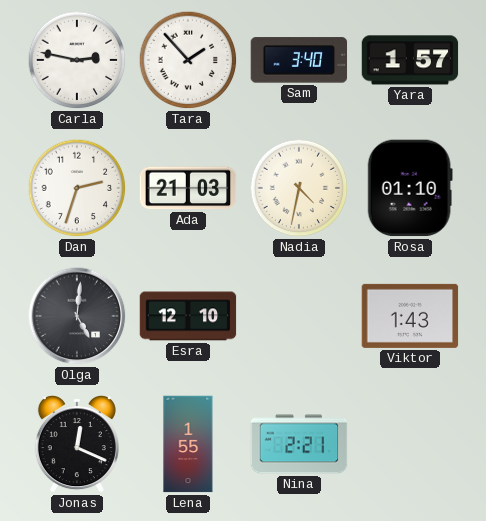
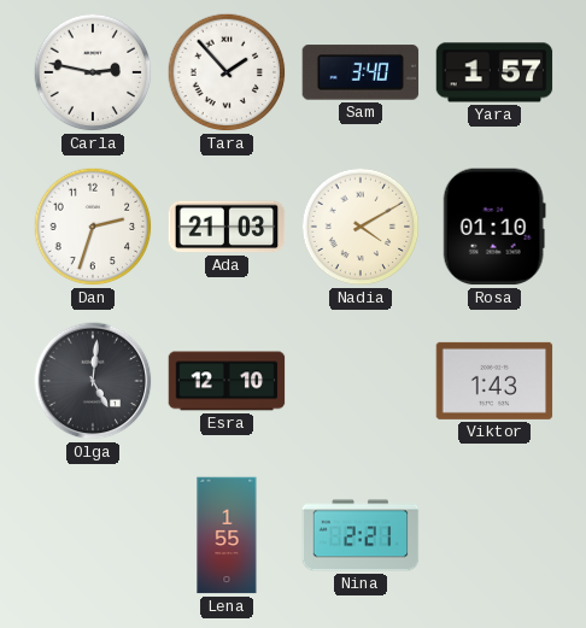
Nadia: 4:32 -> 4:10 (361, 227)
Jonas: 12:19 -> none (77, 445)
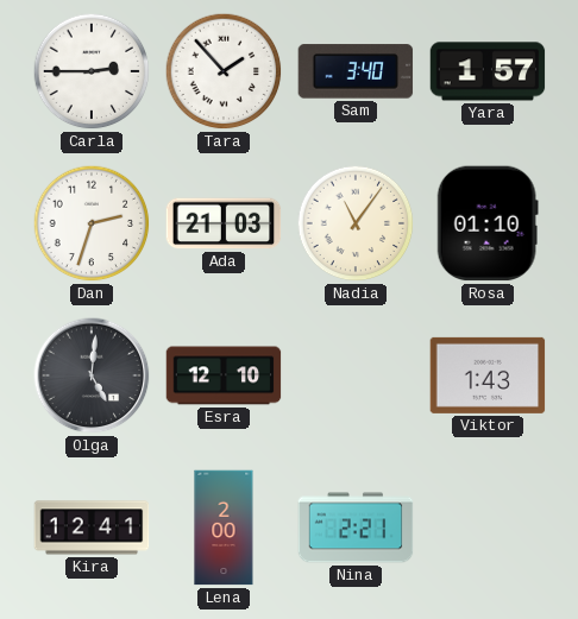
Carla: 2:47 -> 2:45 (92, 71)
Nadia: 4:10 -> 11:06 (356, 223)
Kira: none -> 12:41 (92, 528)
Lena: 1:55 -> 2:00 (224, 528)
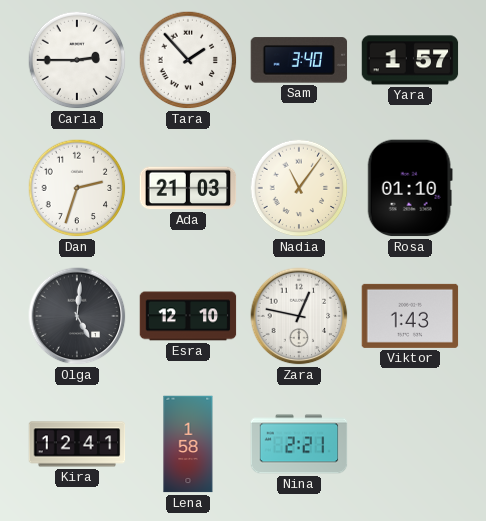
Zara: none -> 12:47 (299, 316)
Lena: 2:00 -> 1:58 (188, 444)
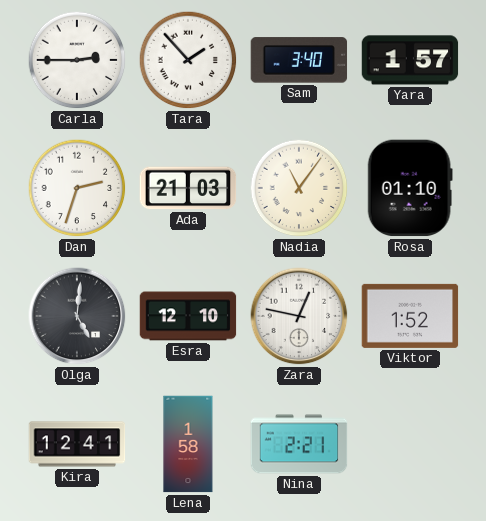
Viktor: 1:43 -> 1:52 (410, 316)
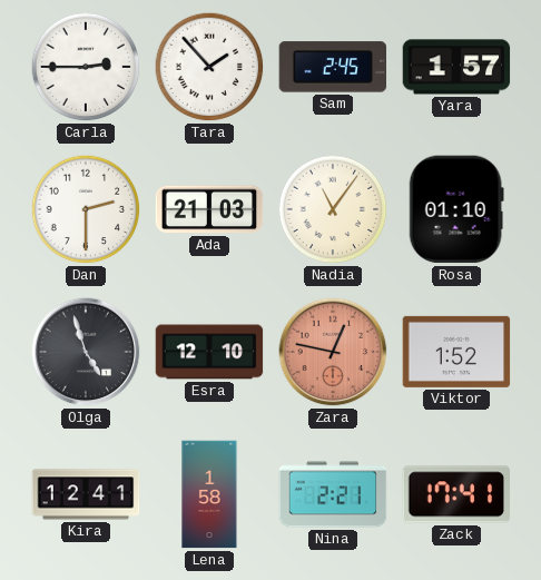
Sam: 3:40 -> 2:45 (333, 67)
Dan: 2:33 -> 2:30 (86, 209)
Olga: 5:01 -> 4:57 (86, 352)
Zara dial: white -> salmon (333, 352)
Zack: none -> 17:41 (455, 494)
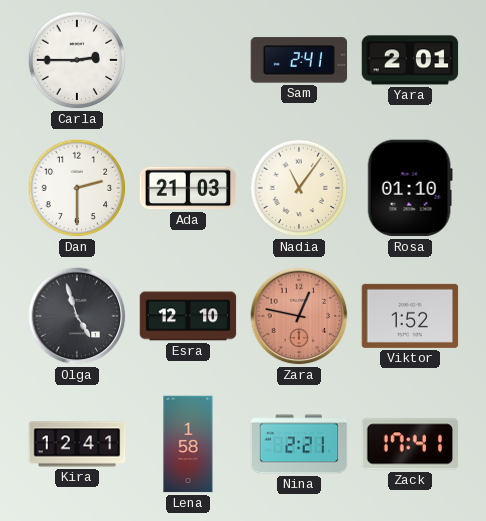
Tara: 1:53 -> none (209, 67)
Sam: 2:45 -> 2:41 (299, 60)
Yara: 1:57 -> 2:01 (410, 60)
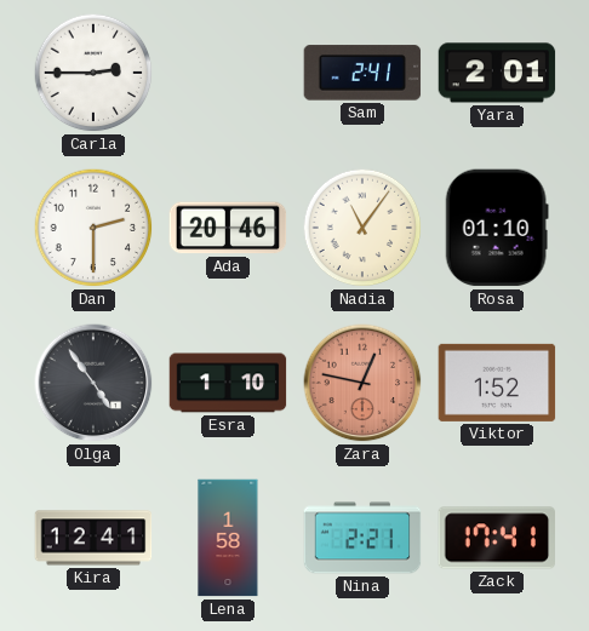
Ada: 21:03 -> 20:46 (228, 228)
Olga: 4:57 -> 4:54 (93, 383)
Esra: 12:10 -> 1:10 (228, 383)
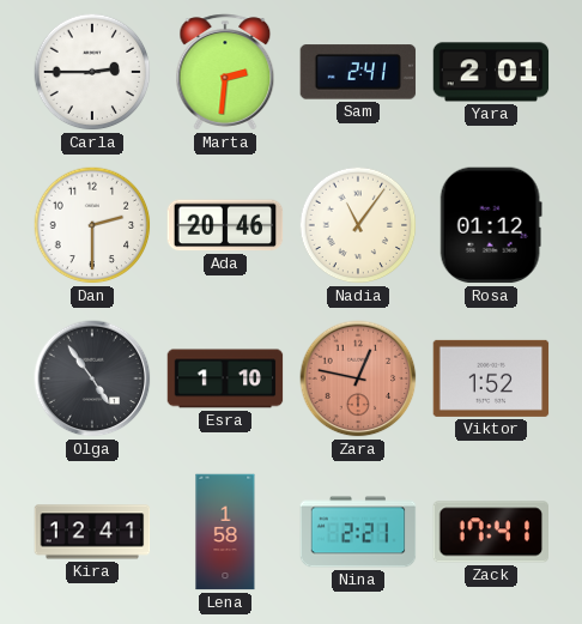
Marta: none -> 2:31 (225, 72)
Rosa: 01:10 -> 01:12 (491, 225)
